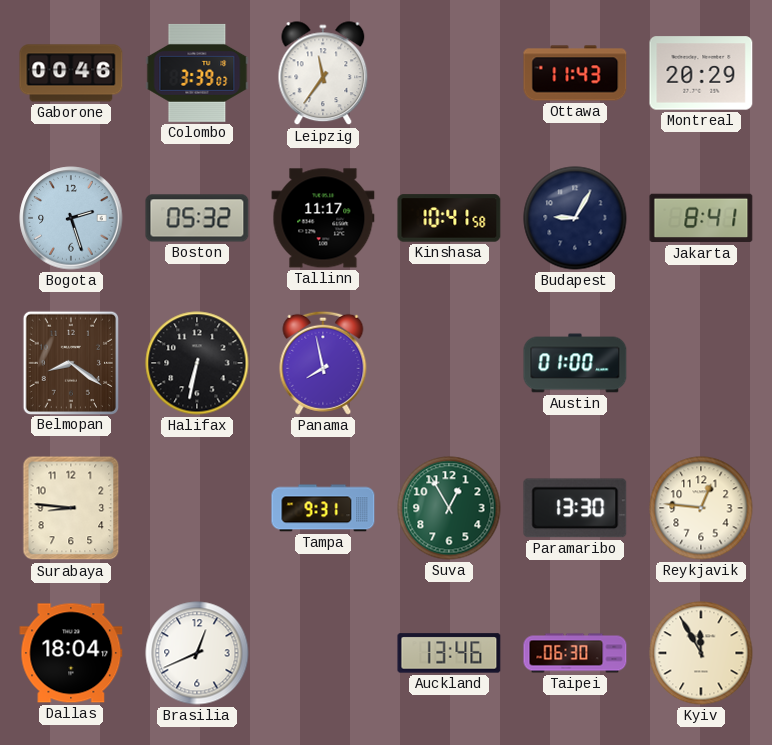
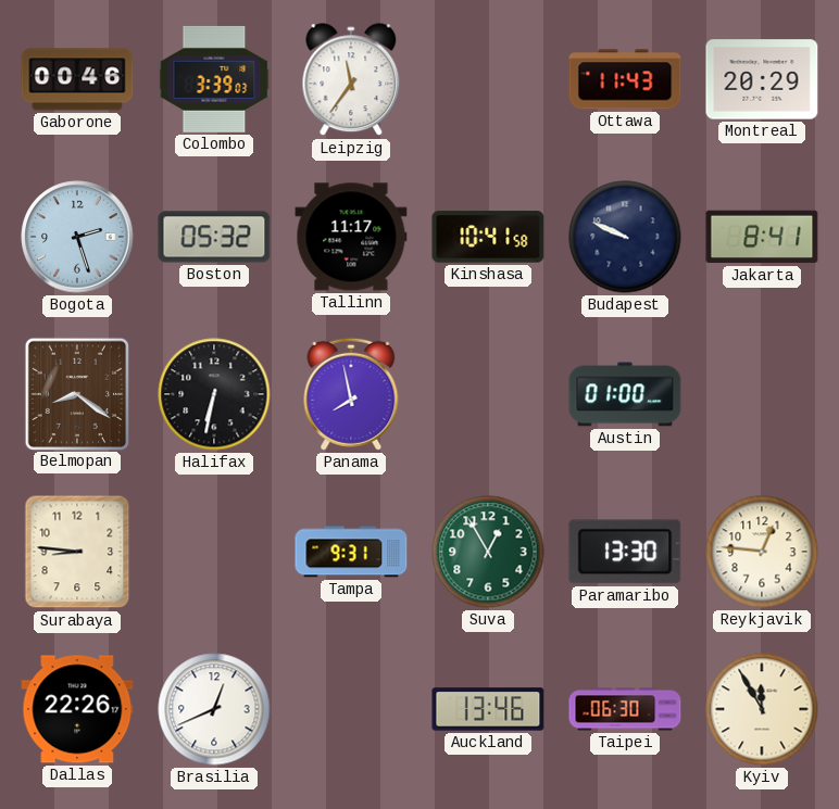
Budapest: 9:05 -> 9:49 (625, 237)
Dallas: 18:04 -> 22:26 (77, 709)
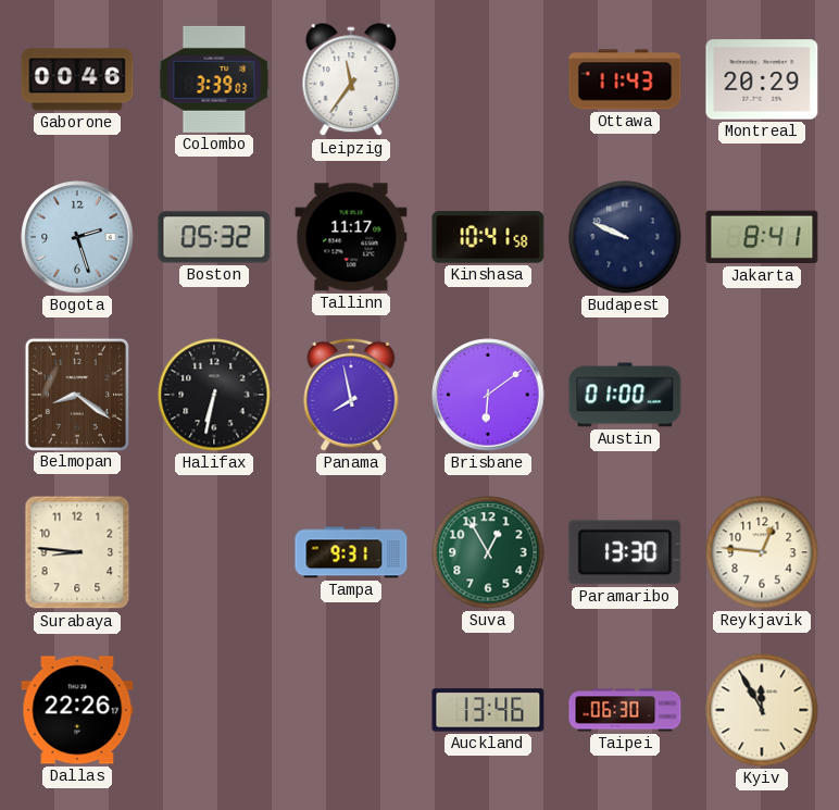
Brisbane: none -> 6:09 (488, 395)
Brasilia: 12:41 -> none (214, 709)
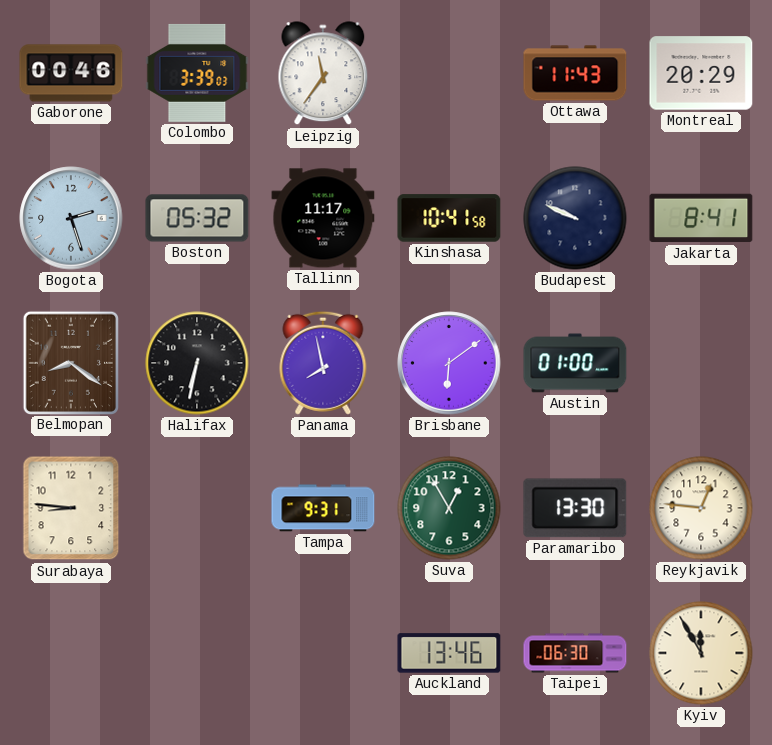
Dallas: 22:26 -> none (77, 710)
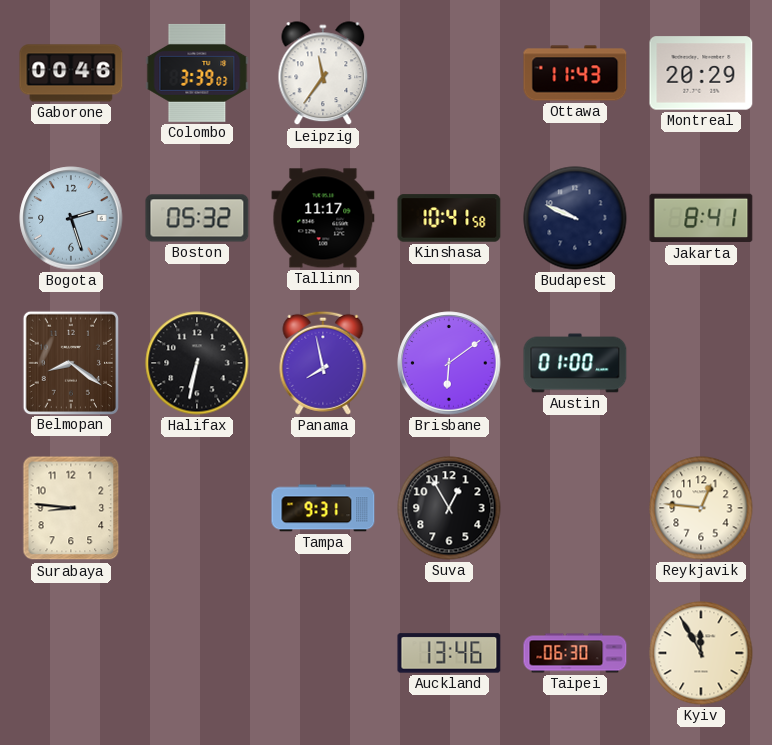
Suva dial: green -> black (449, 508)
Paramaribo: 13:30 -> none (575, 508)
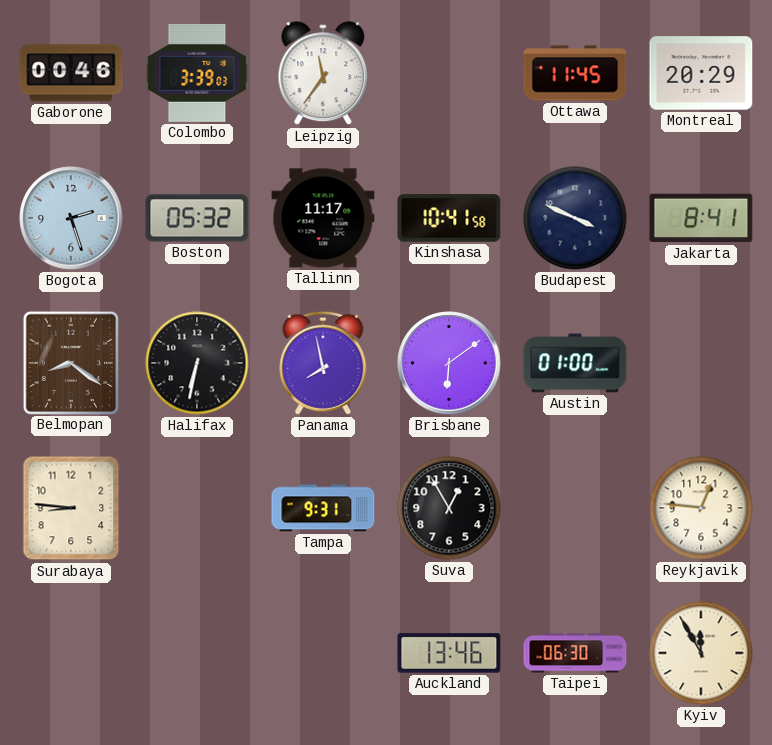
Ottawa: 11:43 -> 11:45 (575, 73)
Budapest: 9:49 -> 3:49 (575, 218)
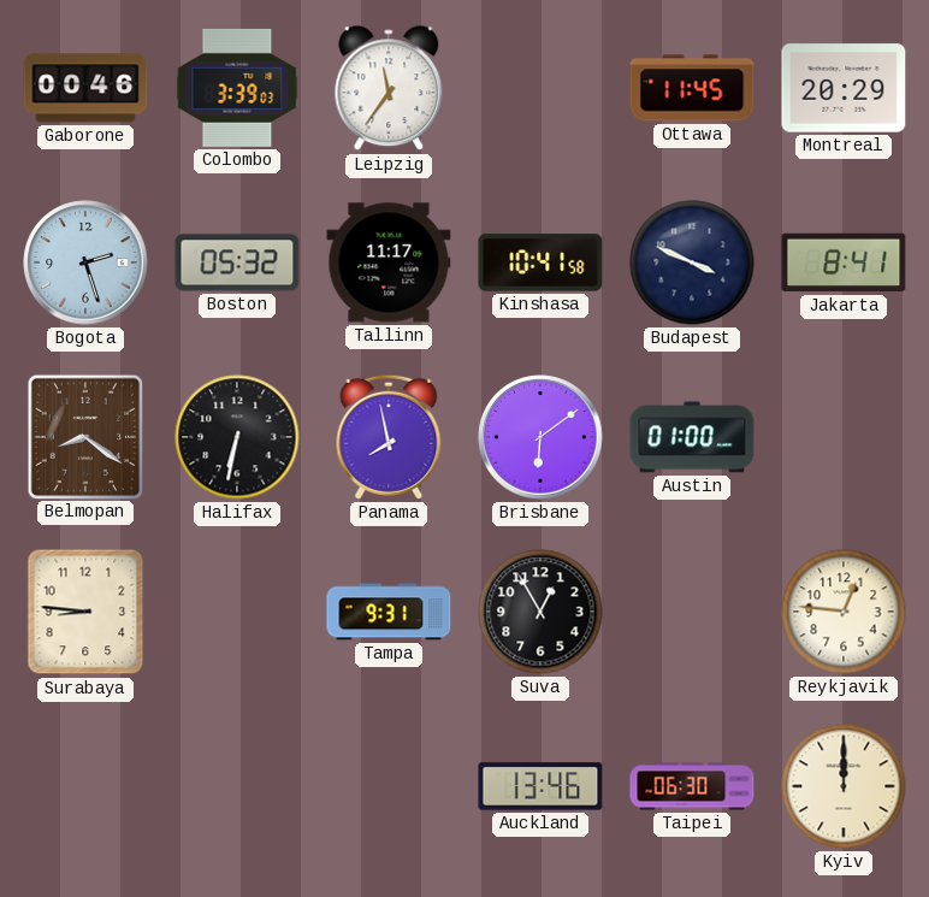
Kyiv: 11:55 -> 12:00 (844, 786)
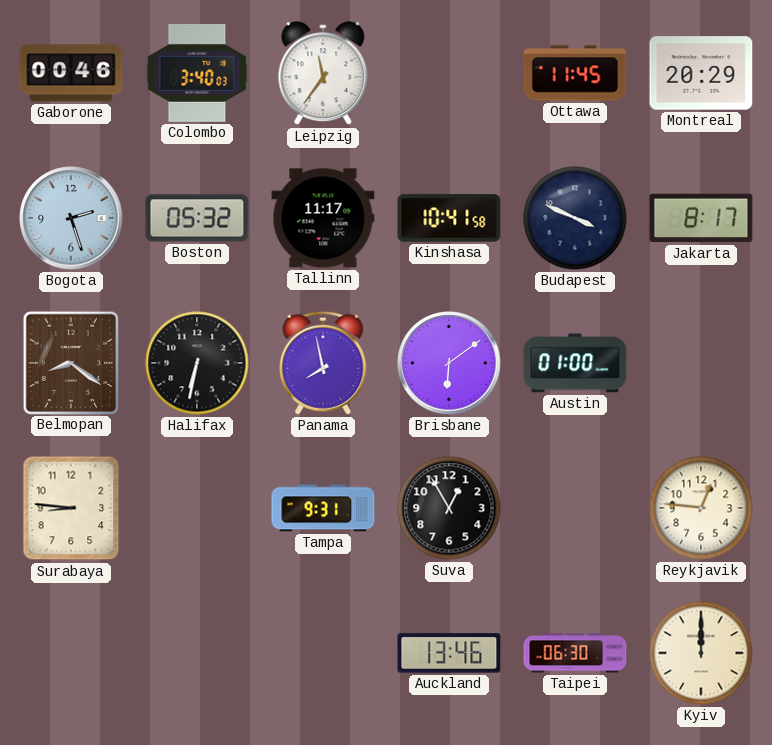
Colombo: 3:39 -> 3:40 (197, 73)
Jakarta: 8:41 -> 8:17 (701, 218)
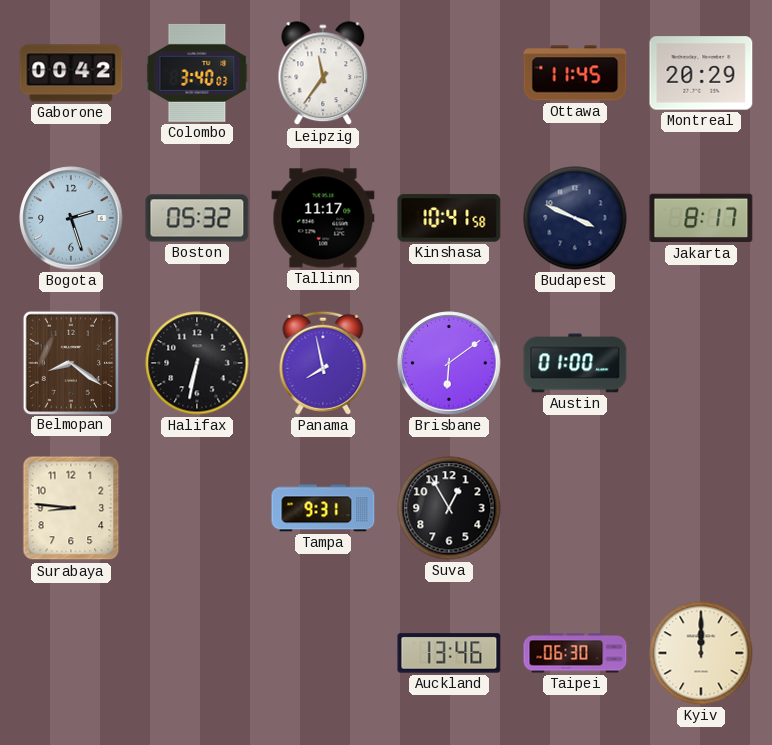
Gaborone: 00:46 -> 00:42 (71, 73)
Reykjavik: 12:46 -> none (701, 508)
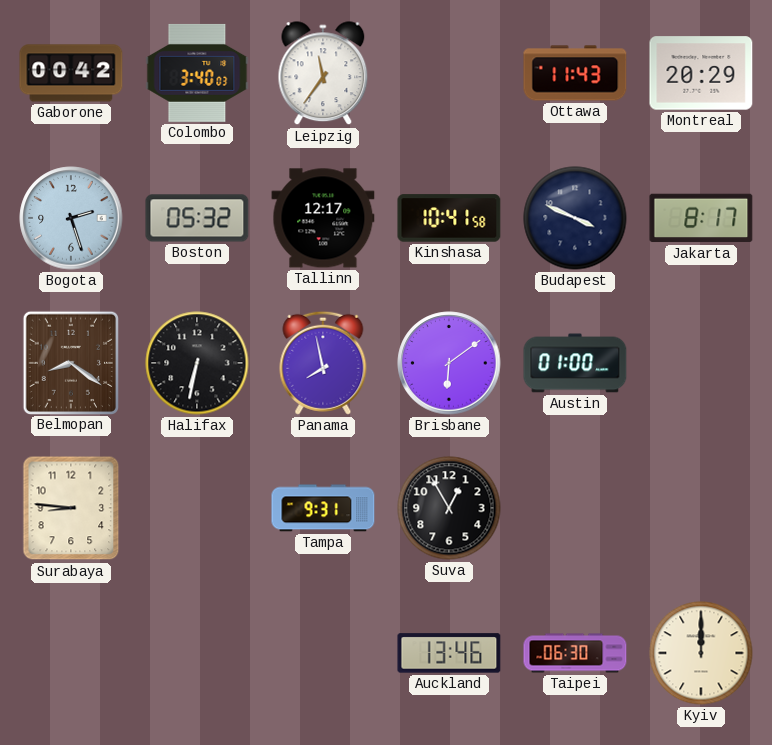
Ottawa: 11:45 -> 11:43 (575, 73)
Tallinn: 11:17 -> 12:17 (323, 218)
